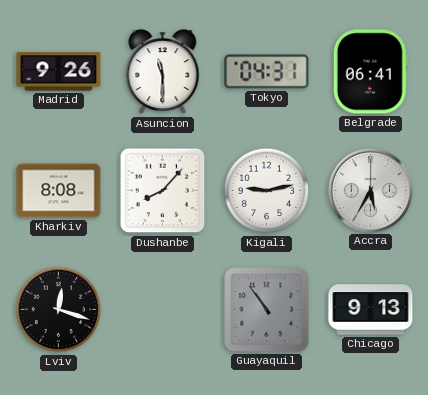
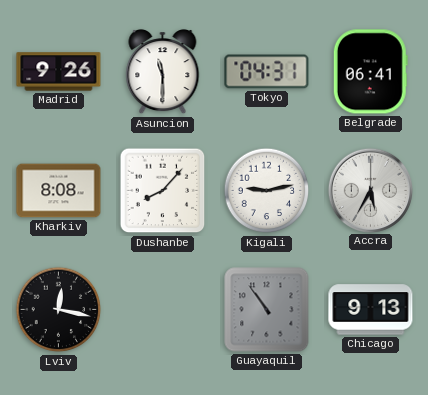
Lviv: 12:18 -> 12:17 (59, 310)
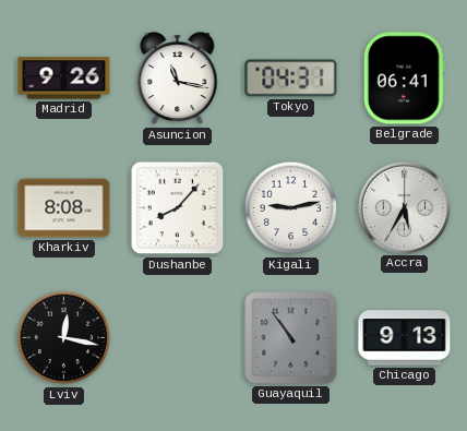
Asuncion: 11:30 -> 11:17 (178, 79)
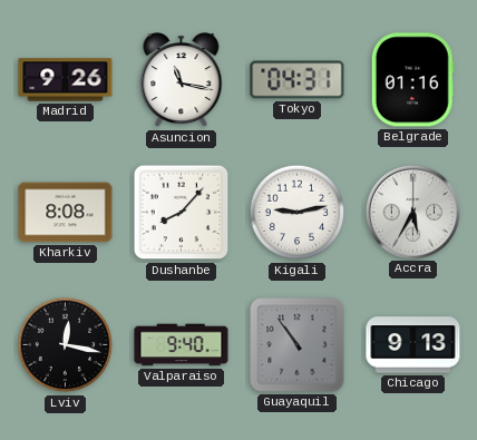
Belgrade: 06:41 -> 01:16 (412, 80)
Valparaiso: none -> 9:40 (182, 345)
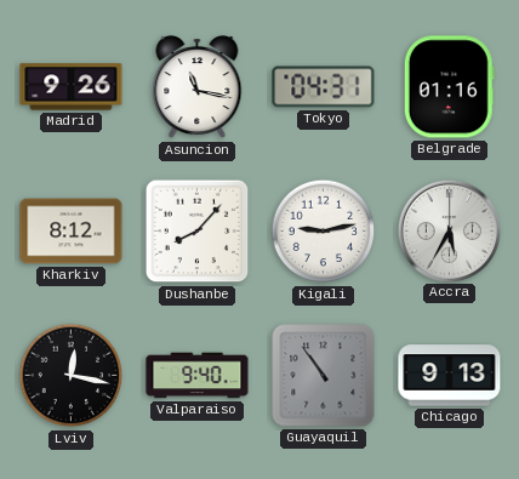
Kharkiv: 8:08 -> 8:12 (72, 232)
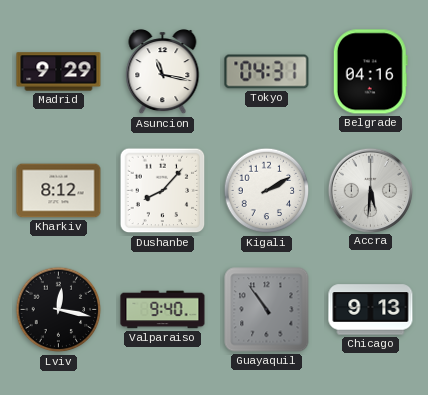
Madrid: 9:26 -> 9:29 (59, 72)
Belgrade: 01:16 -> 04:16 (370, 72)
Kigali: 9:13 -> 2:10 (267, 191)
Accra: 5:35 -> 5:31 (370, 190)
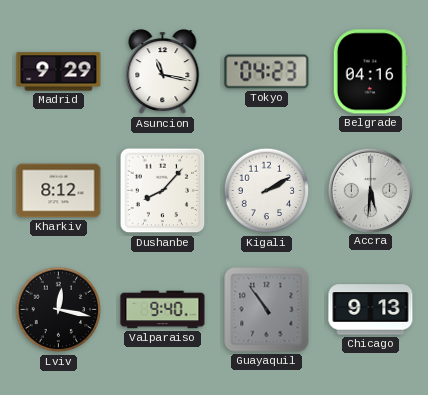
Tokyo: 04:31 -> 04:23 (267, 72)
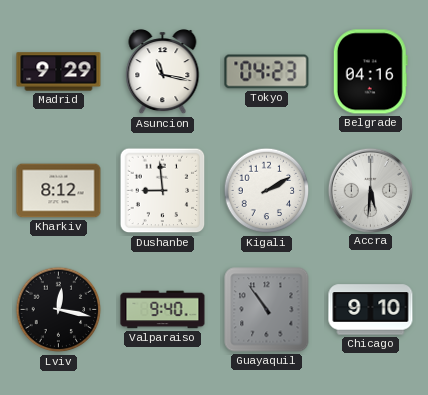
Dushanbe: 8:07 -> 8:59 (163, 191)
Chicago: 9:13 -> 9:10 (371, 310)
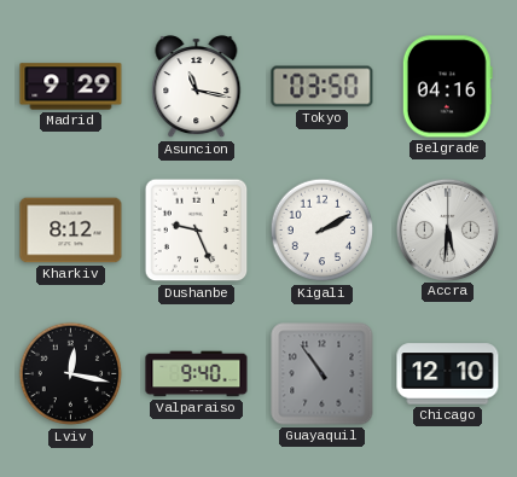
Tokyo: 04:23 -> 03:50 (323, 87)
Dushanbe: 8:59 -> 9:26 (197, 231)
Chicago: 9:10 -> 12:10 (448, 374)
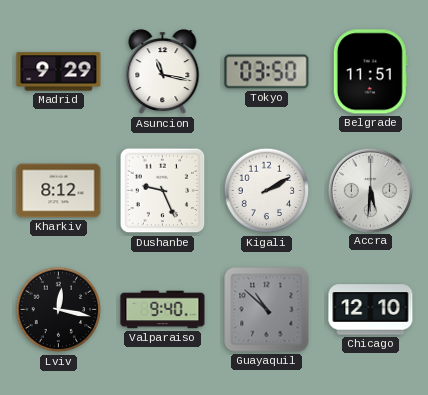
Belgrade: 04:16 -> 11:51 (370, 72)
Guayaquil: 10:54 -> 10:52 (267, 310)
